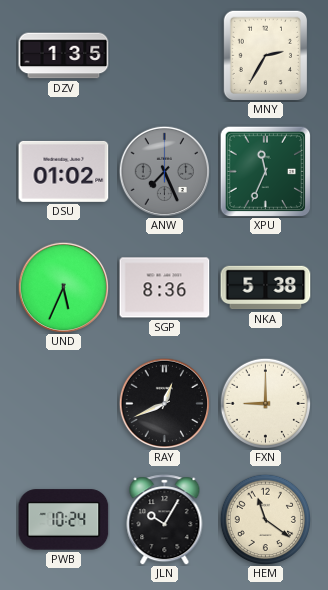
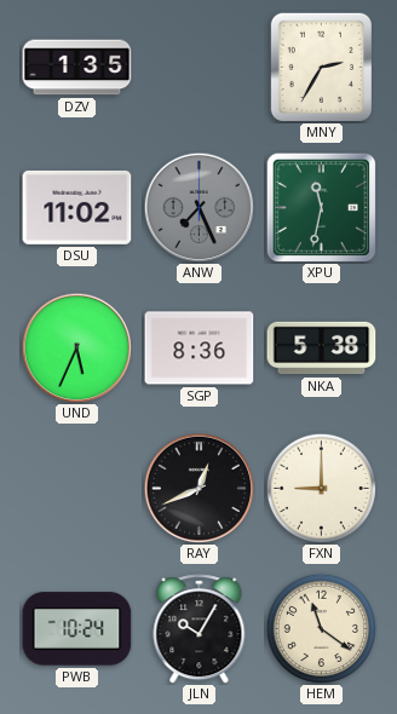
DSU: 01:02 -> 11:02 (77, 207)
XPU: 11:34 -> 11:32 (321, 207)
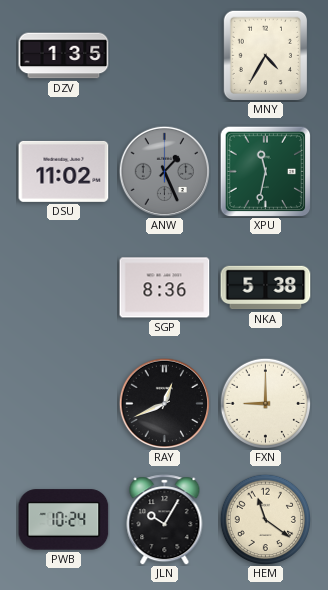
MNY: 2:35 -> 4:35 (265, 55)
ANW: 7:26 -> 1:26 (164, 171)
UND: 5:34 -> none (76, 347)
